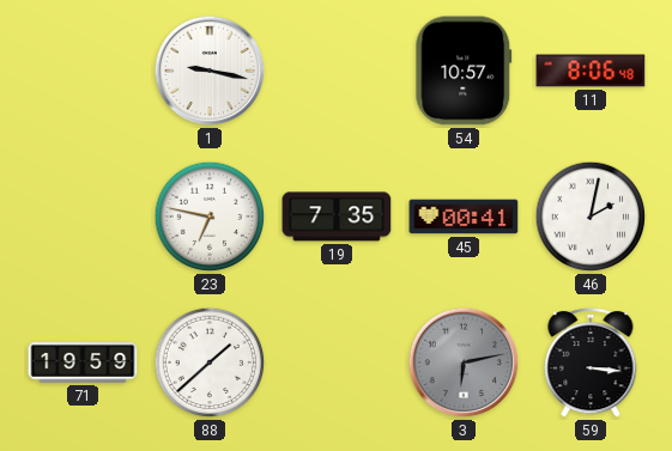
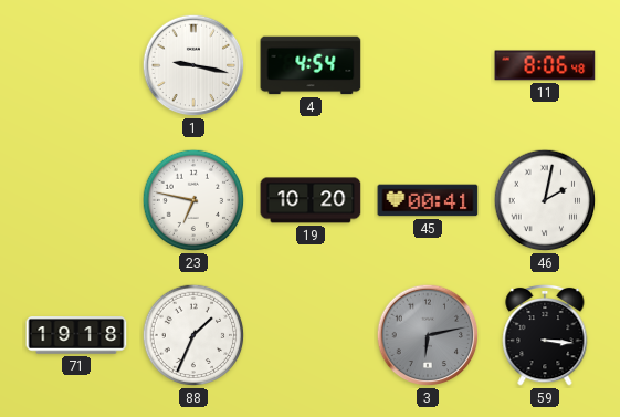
4: none -> 4:54 (311, 65)
54: 10:57 -> none (464, 71)
19: 7:35 -> 10:20 (311, 200)
71: 19:59 -> 19:18 (76, 335)
88: 1:38 -> 1:34 (193, 335)
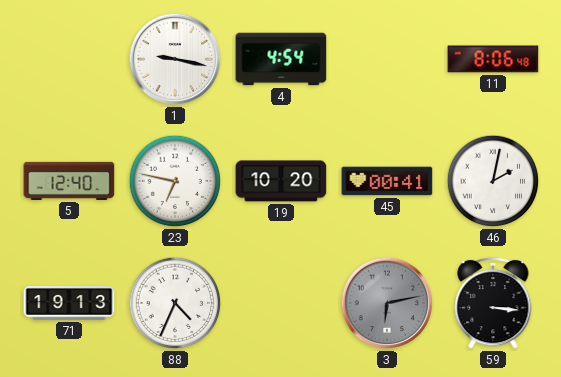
5: none -> 12:40 (69, 181)
71: 19:18 -> 19:13 (69, 303)
88: 1:34 -> 4:34 (175, 303)
